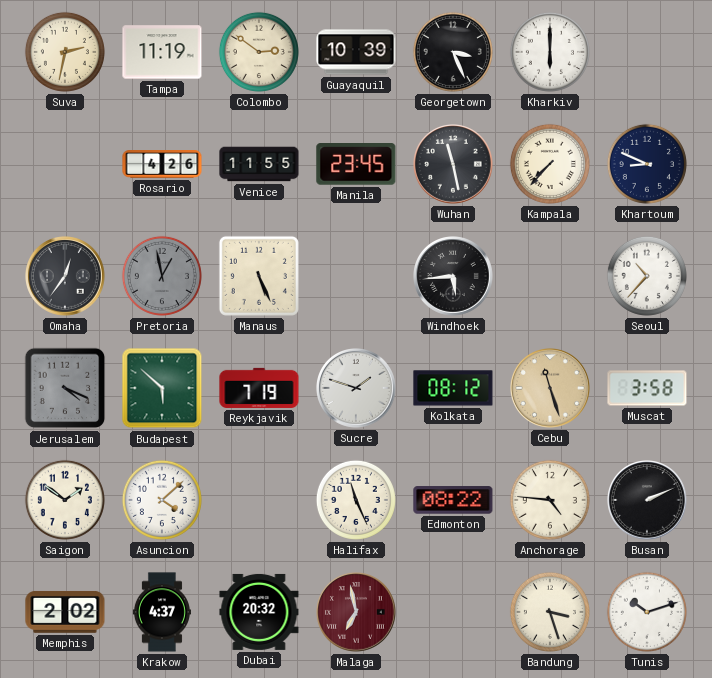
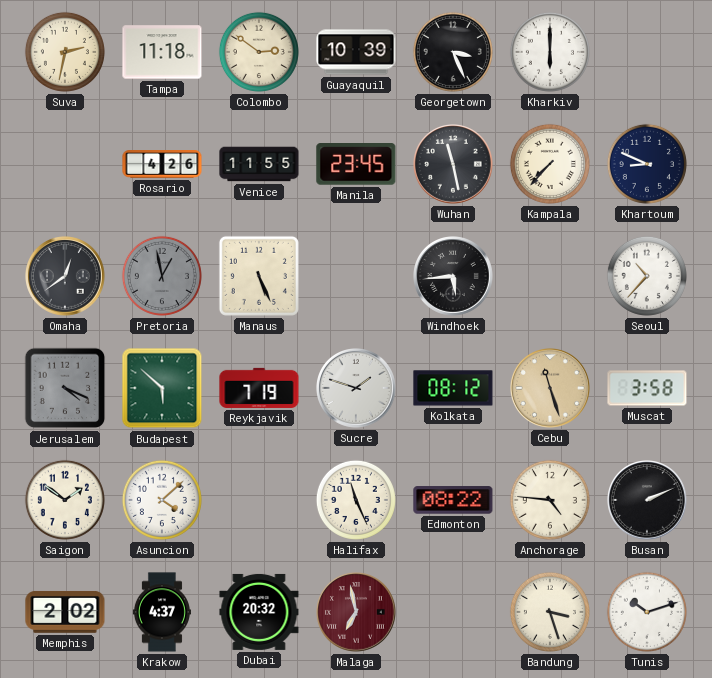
Tampa: 11:19 -> 11:18 (162, 52)
Omaha: 12:36 -> 12:39 (66, 277)
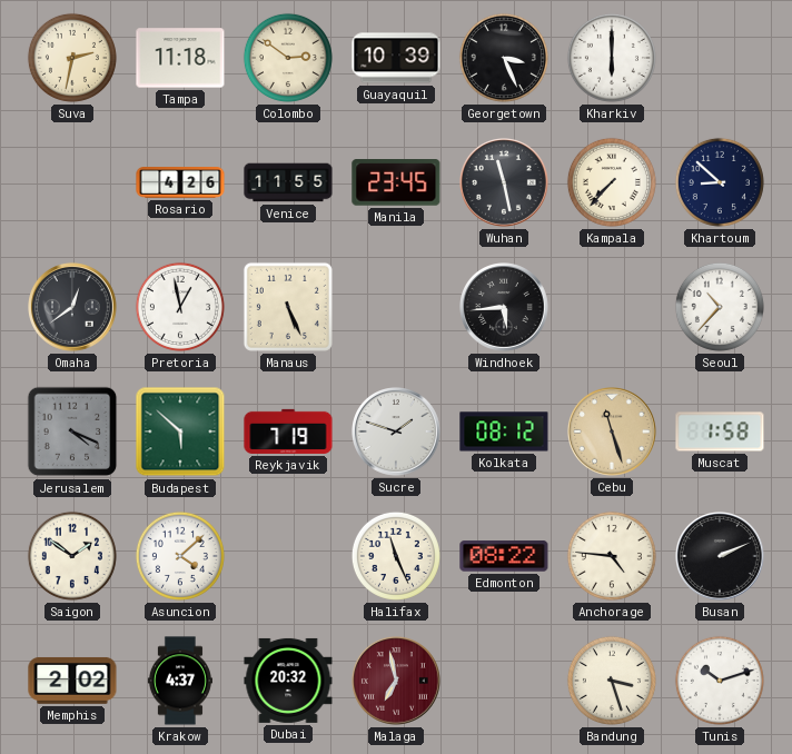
Khartoum: 8:49 -> 8:52 (720, 182)
Pretoria dial: grey -> white (180, 307)
Muscat: 3:58 -> 1:58 (720, 431)
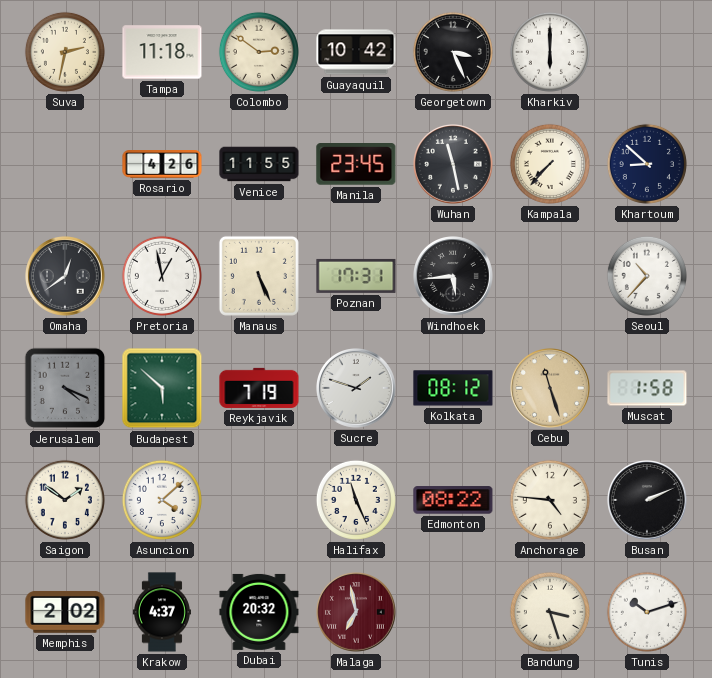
Guayaquil: 10:39 -> 10:42 (356, 52)
Poznan: none -> 17:31 (356, 276)
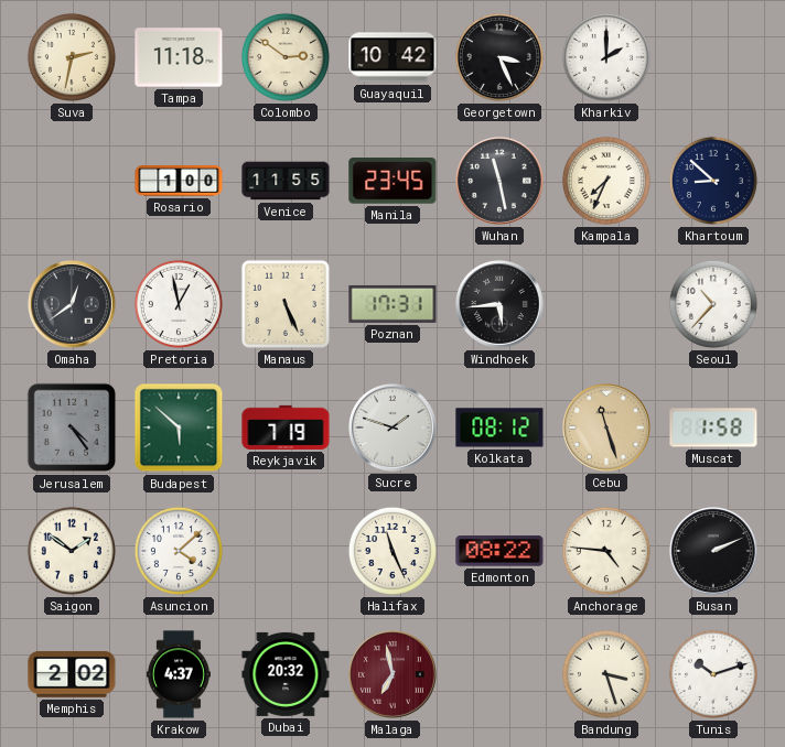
Kharkiv: 6:00 -> 2:00 (606, 57)
Rosario: 4:26 -> 1:00 (179, 181)
Kampala: 7:37 -> 7:34 (606, 181)
Jerusalem: 4:19 -> 4:24 (72, 427)
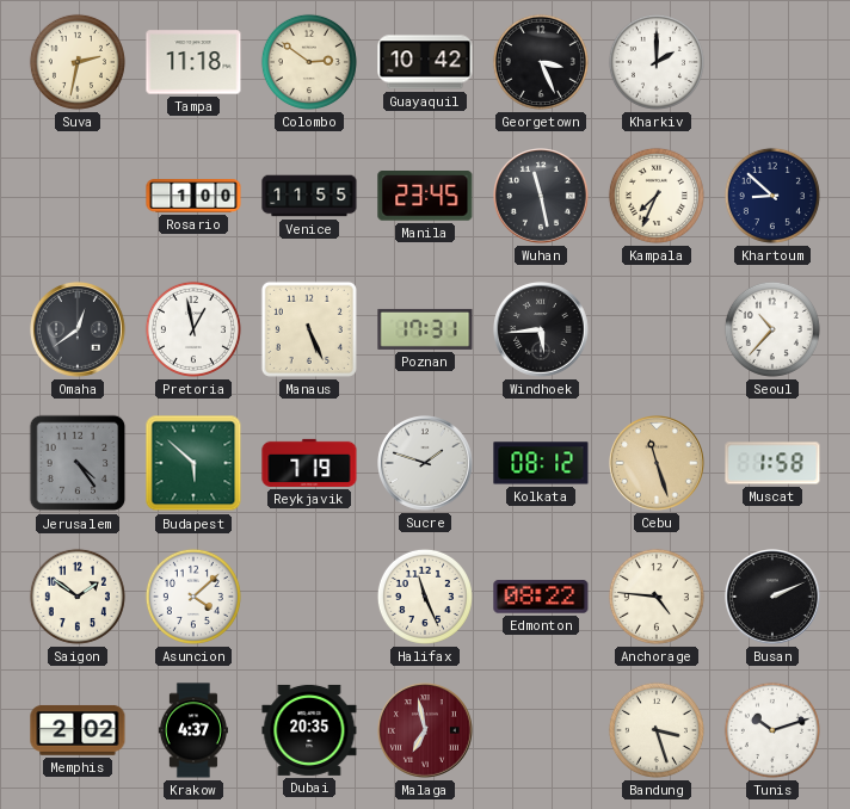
Dubai: 20:32 -> 20:35 (309, 730)
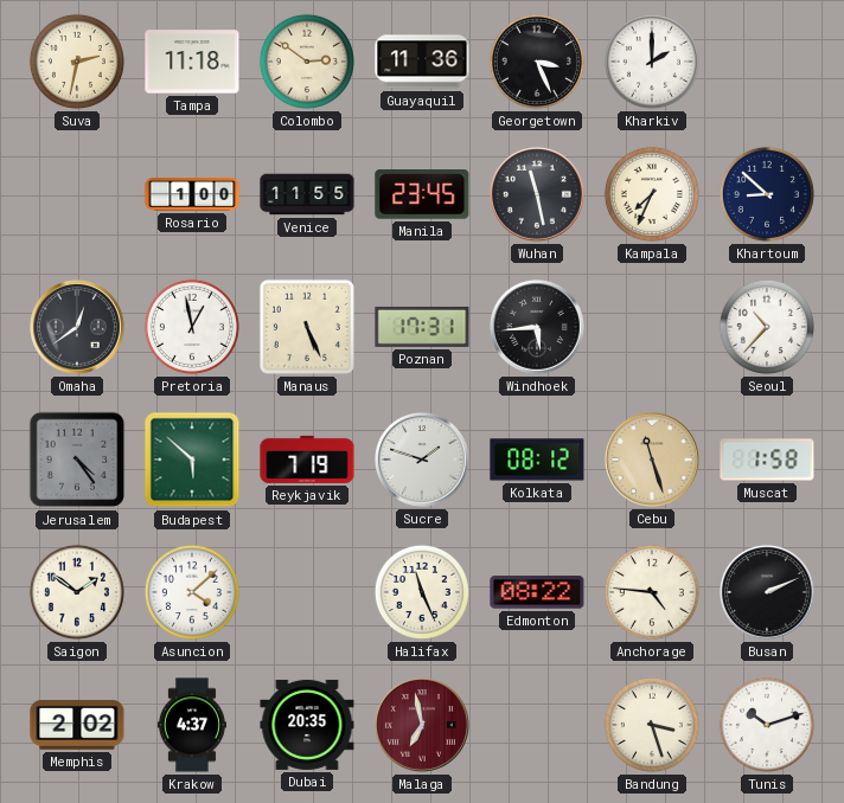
Guayaquil: 10:42 -> 11:36 (422, 62)
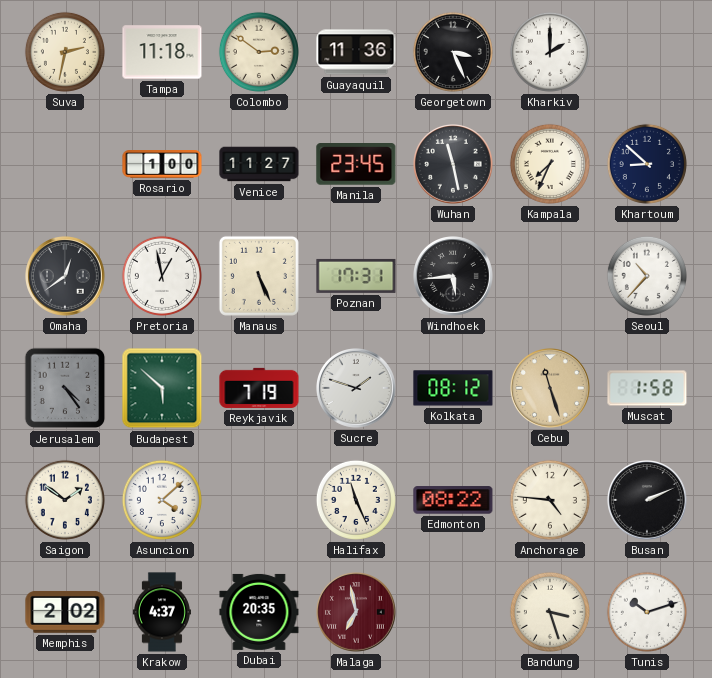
Venice: 11:55 -> 11:27 (259, 164)
